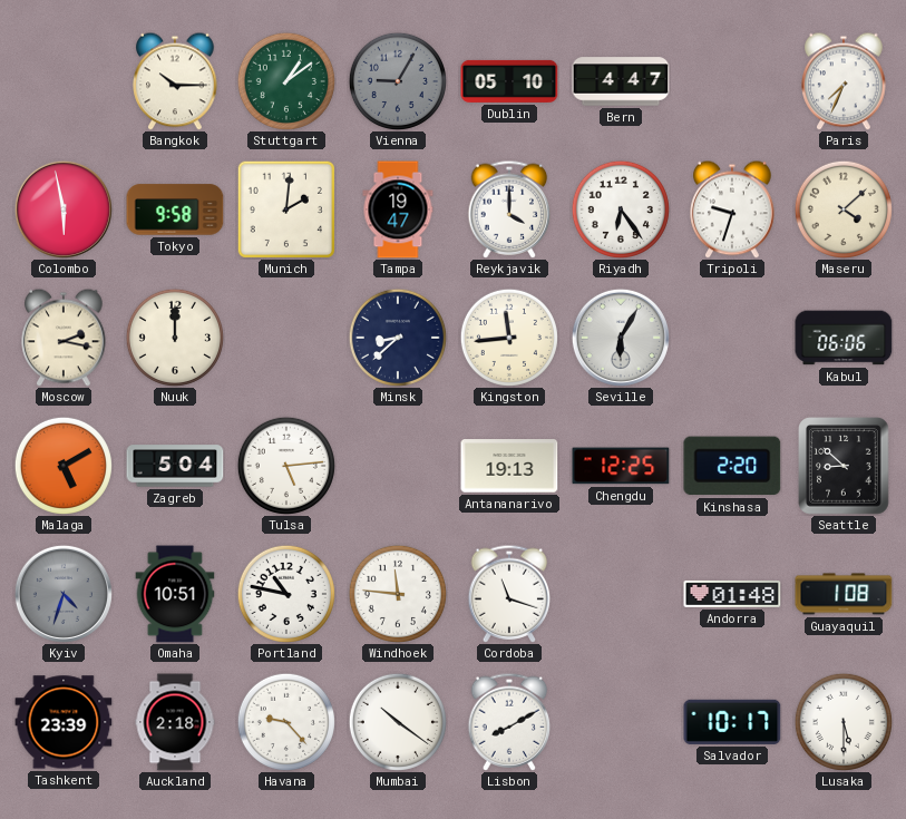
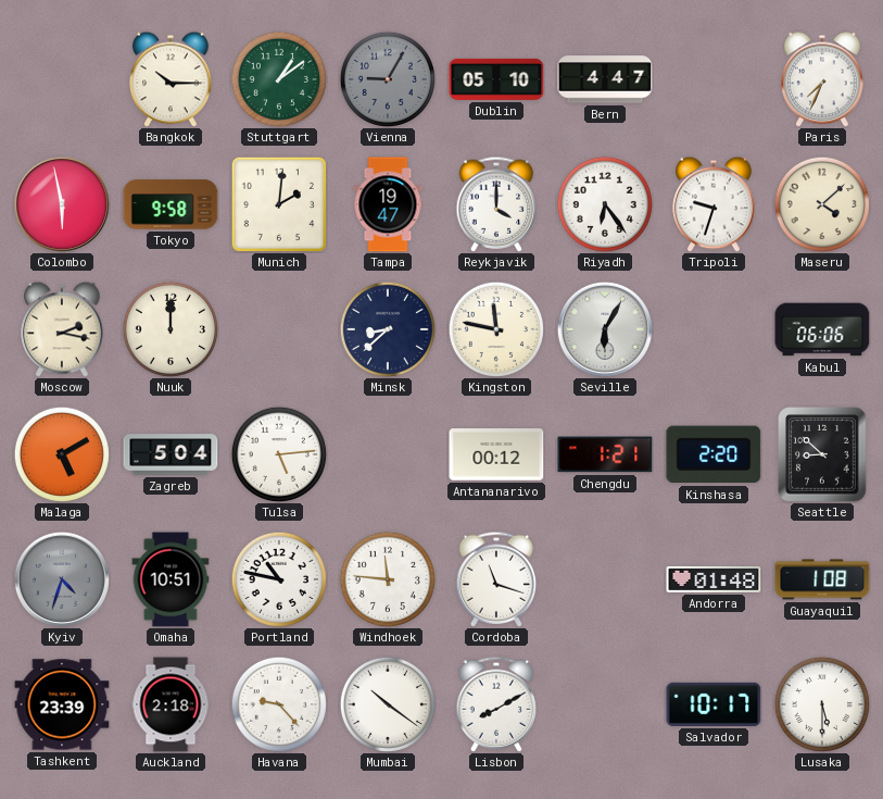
Kingston: 11:44 -> 11:47 (496, 329)
Antananarivo: 19:13 -> 00:12 (496, 454)
Chengdu: 12:25 -> 1:21 (605, 454)
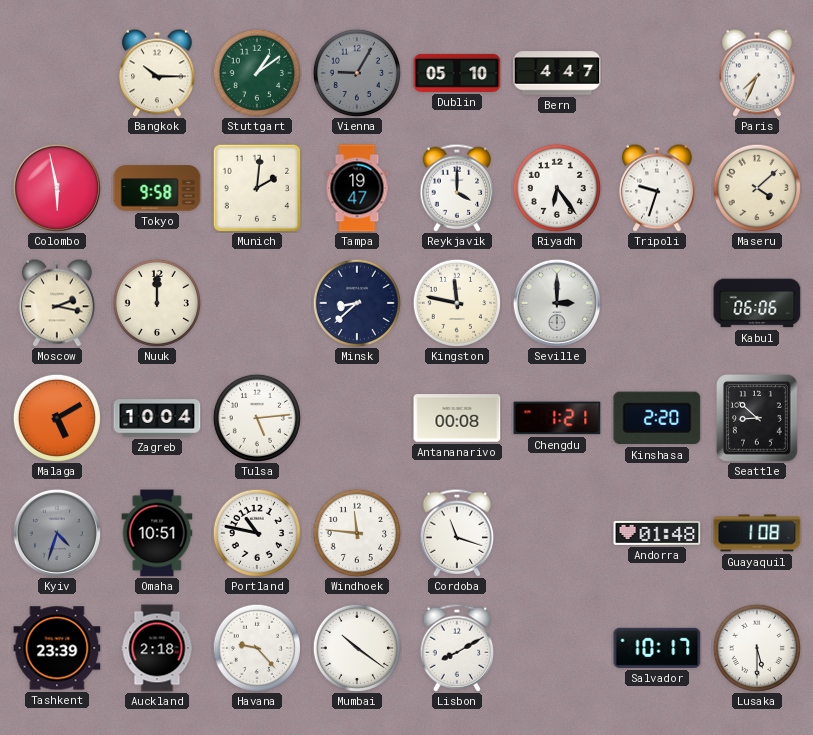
Seville: 6:05 -> 3:00 (557, 303)
Zagreb: 5:04 -> 10:04 (157, 418)
Antananarivo: 00:12 -> 00:08 (457, 418)
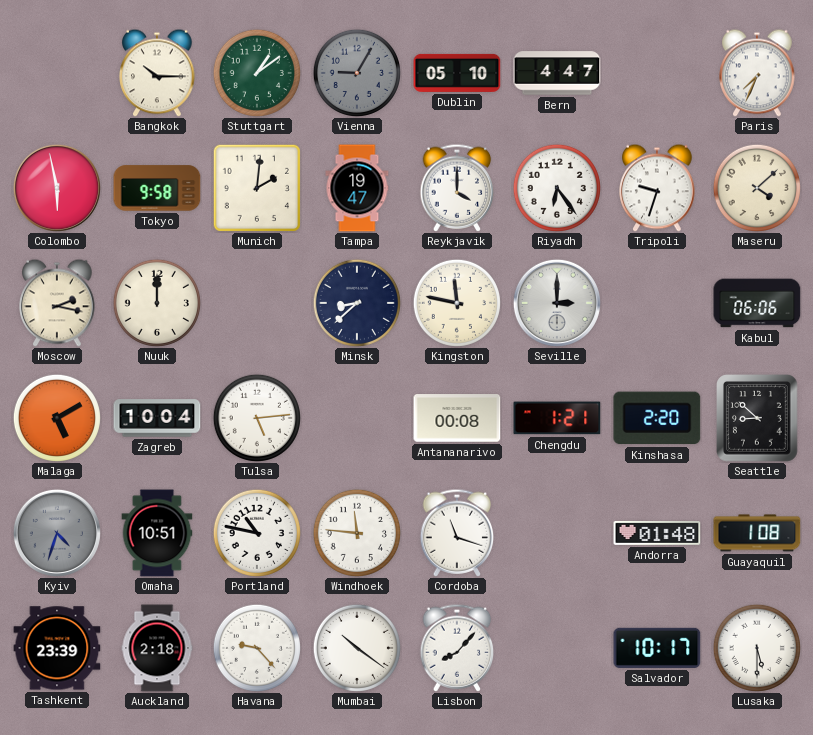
Lisbon: 8:10 -> 8:07 (457, 648)
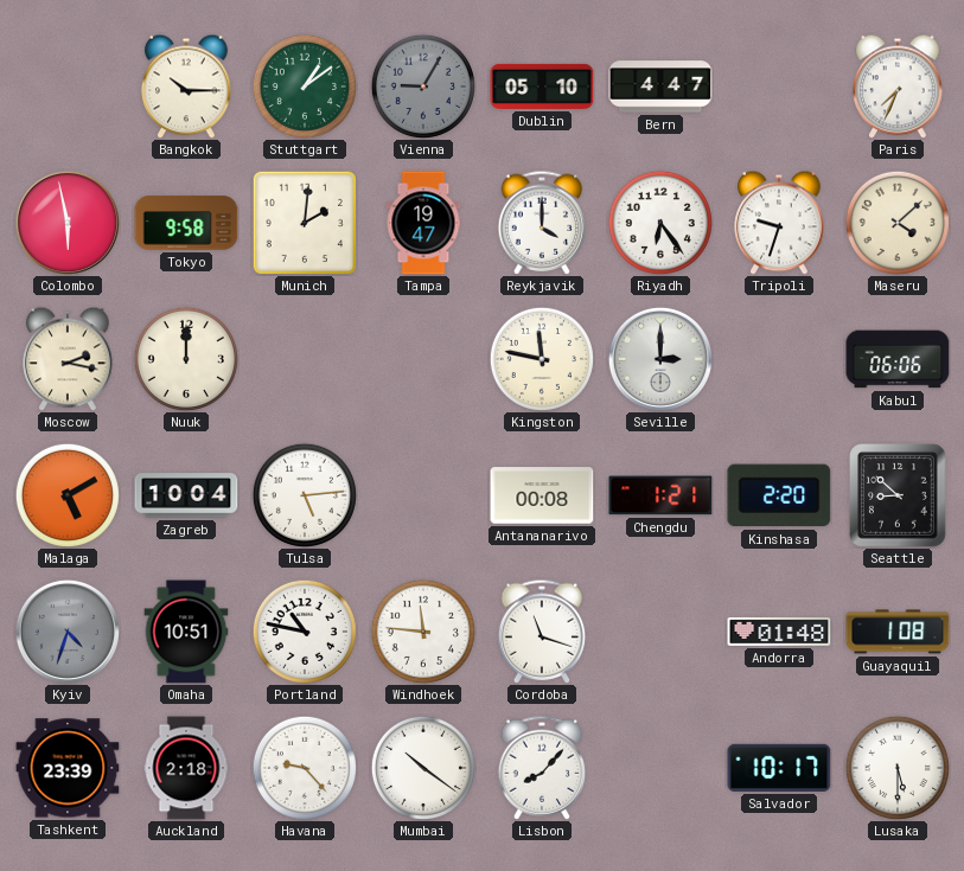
Minsk: 8:38 -> none (357, 303)
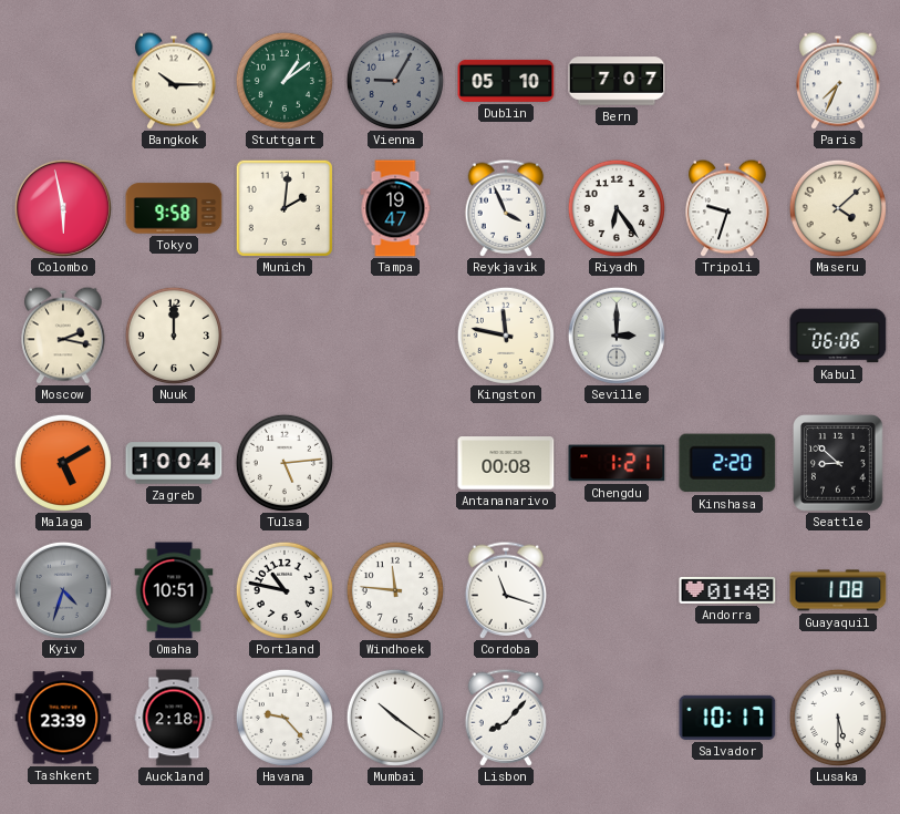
Bern: 4:47 -> 7:07 (617, 81)
Reykjavik: 4:00 -> 3:56 (506, 208)
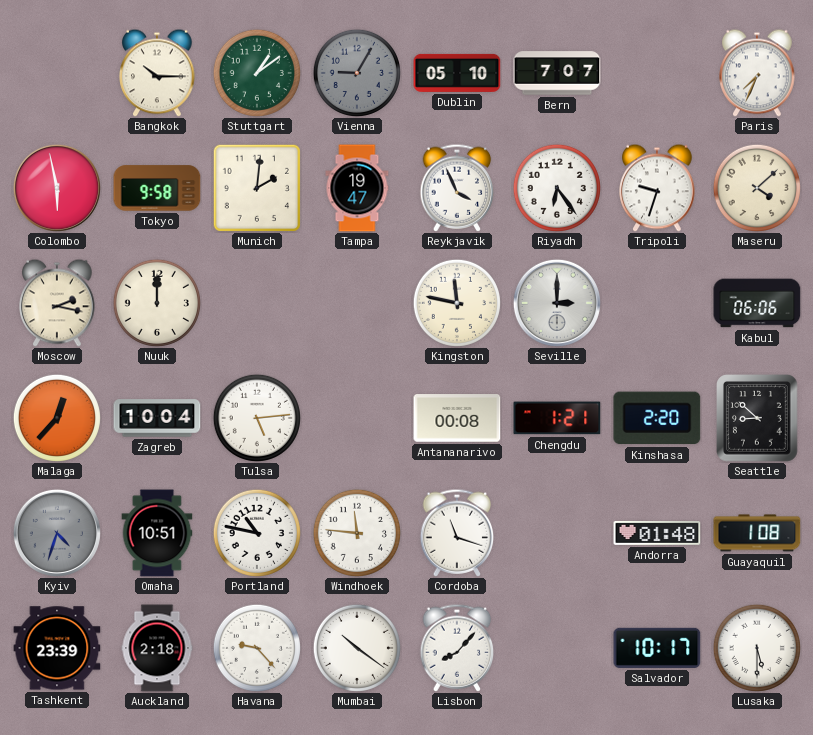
Malaga: 5:10 -> 12:37 (57, 418)
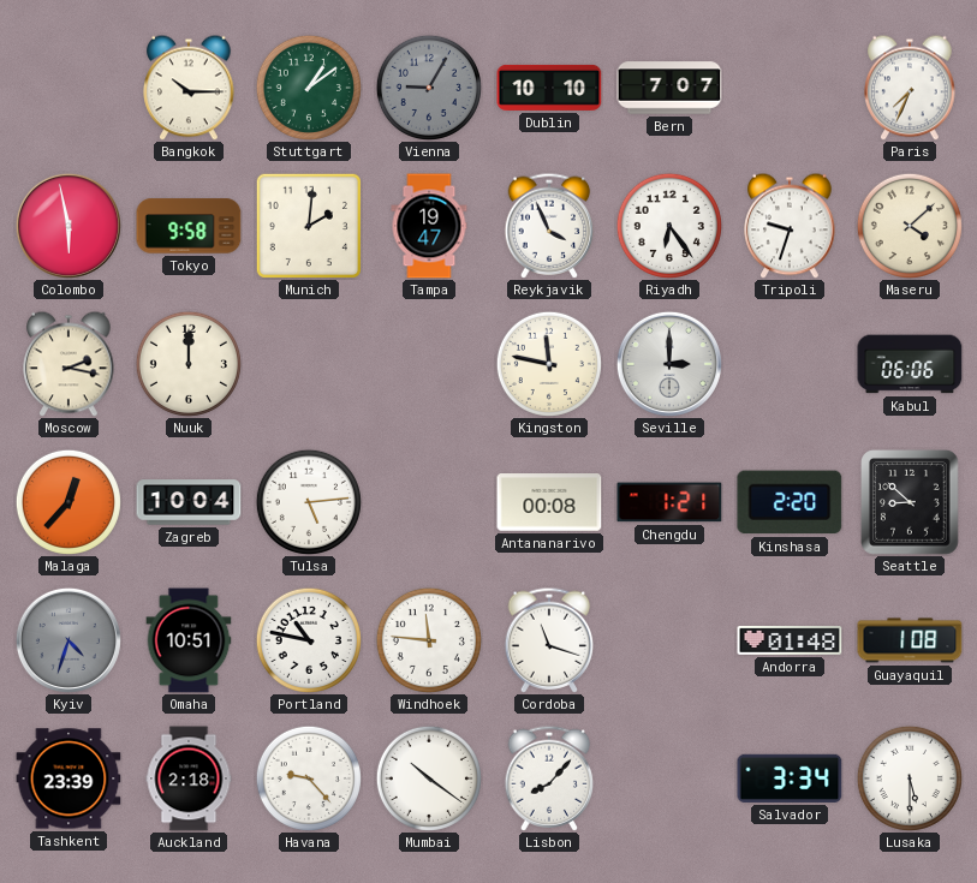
Dublin: 05:10 -> 10:10 (549, 88)
Salvador: 10:17 -> 3:34 (790, 778)
